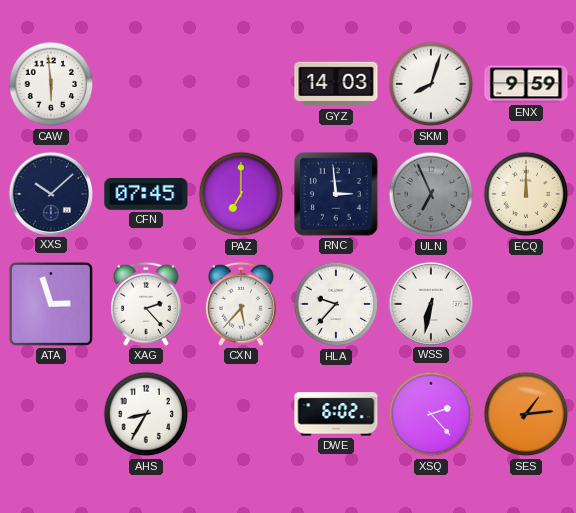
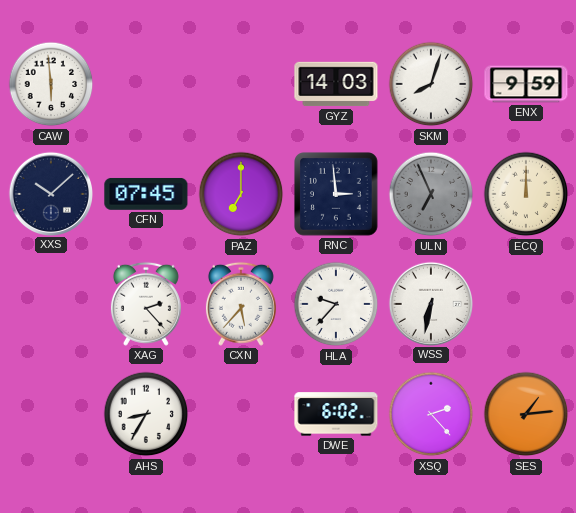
ATA: 2:57 -> none (51, 304)
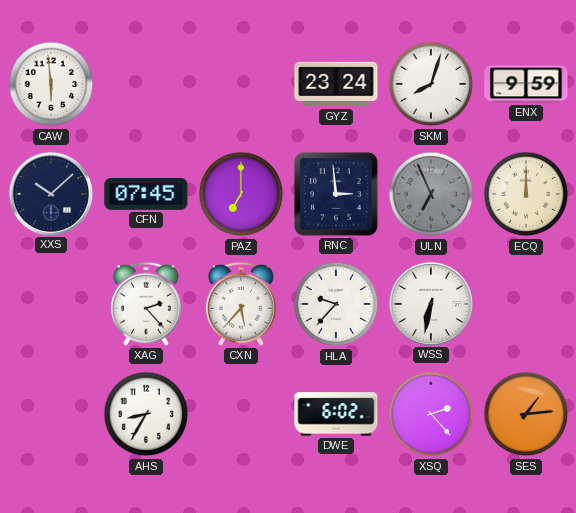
GYZ: 14:03 -> 23:24 (336, 84)
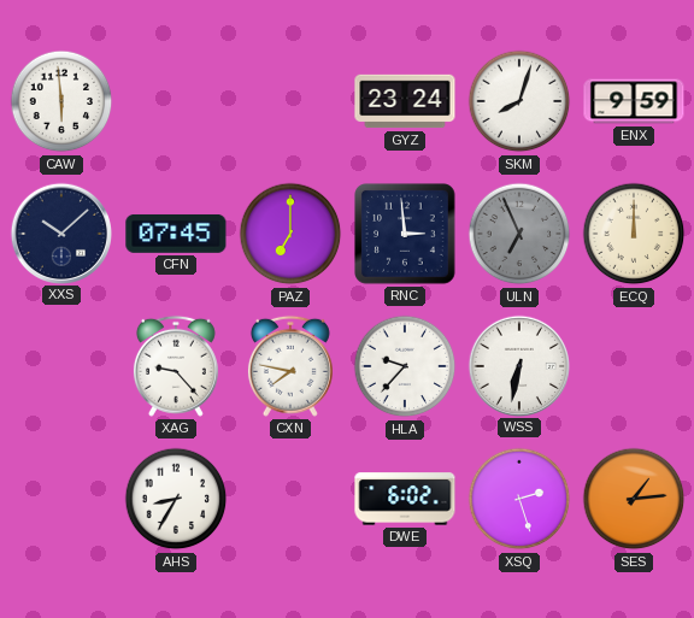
XAG: 2:23 -> 9:23 (176, 366)
CXN: 5:37 -> 7:47 (290, 366)
XSQ: 2:23 -> 2:27 (519, 499)
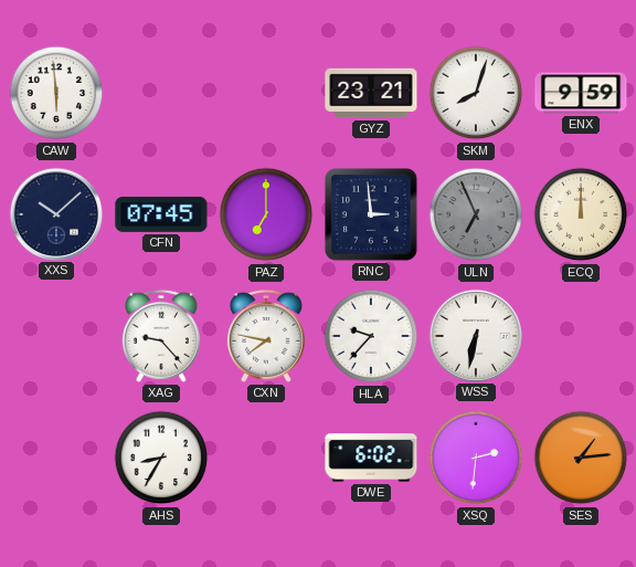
GYZ: 23:24 -> 23:21 (371, 93)
XSQ: 2:27 -> 2:31 (476, 458)
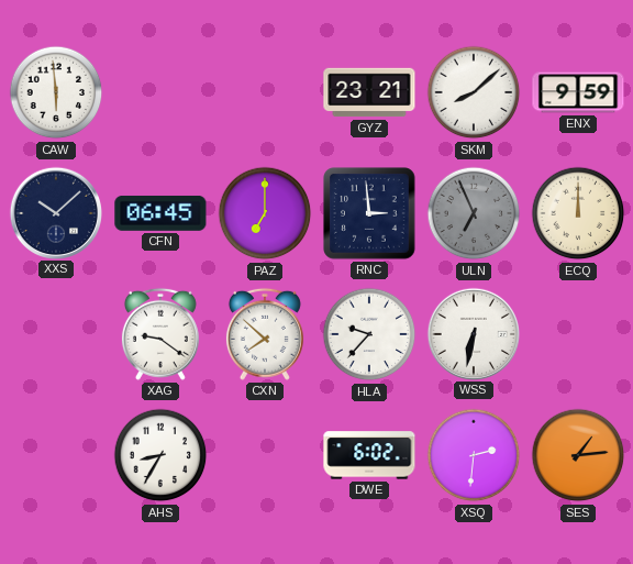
SKM: 8:03 -> 8:08 (474, 92)
CFN: 07:45 -> 06:45 (160, 213)
XAG: 9:23 -> 9:21 (160, 334)
CXN: 7:47 -> 7:52 (265, 334)
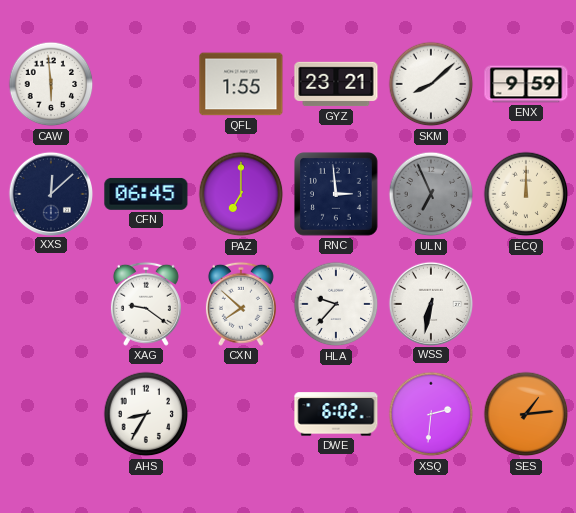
QFL: none -> 1:55 (241, 84)
XXS: 10:08 -> 12:08 (50, 193)
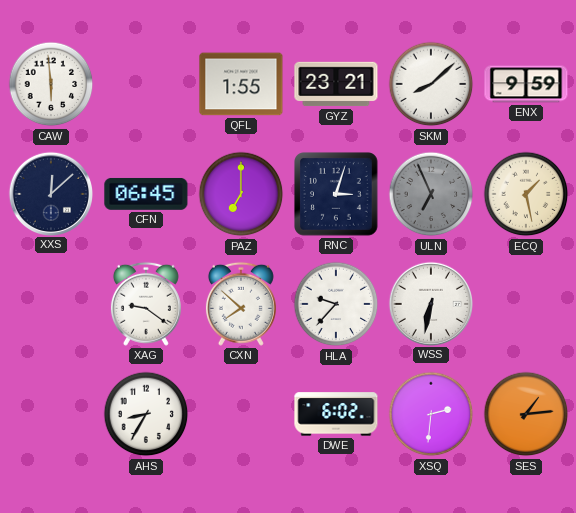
RNC: 2:59 -> 3:03 (337, 195)
ECQ: 12:00 -> 1:28 (526, 194)
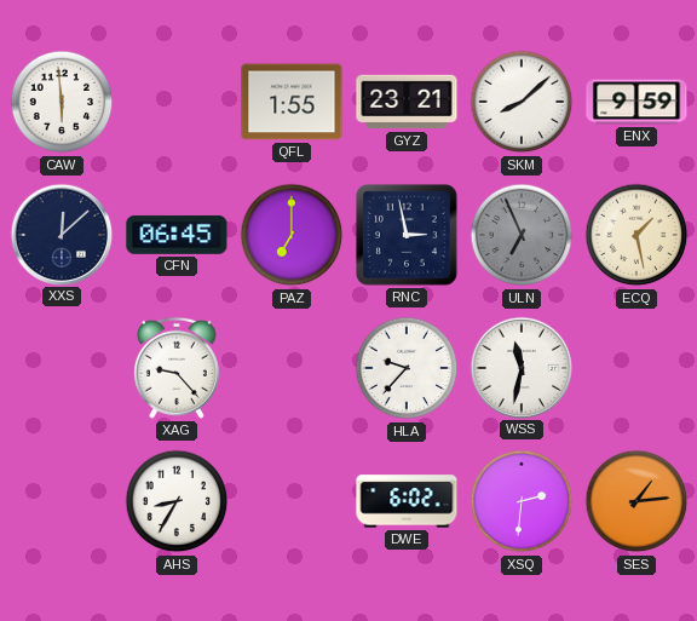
RNC: 3:03 -> 2:58 (408, 236)
XAG: 9:21 -> 9:23 (177, 368)
CXN: 7:52 -> none (241, 304)
WSS: 6:32 -> 11:32 (520, 367)
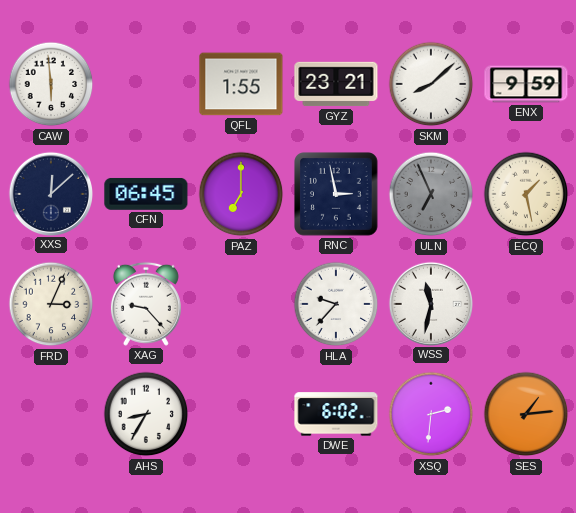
FRD: none -> 3:04 (51, 304)
